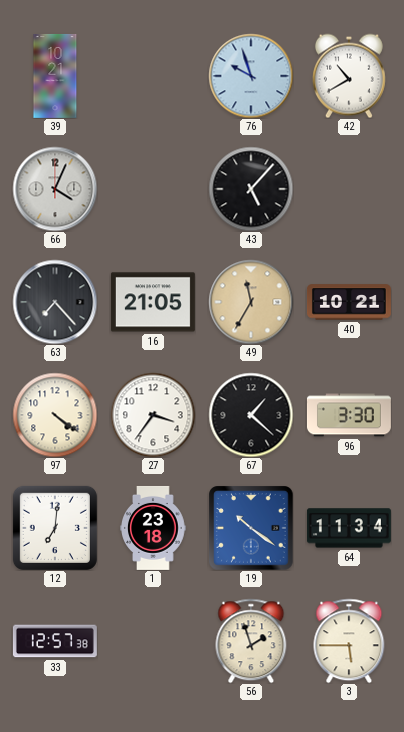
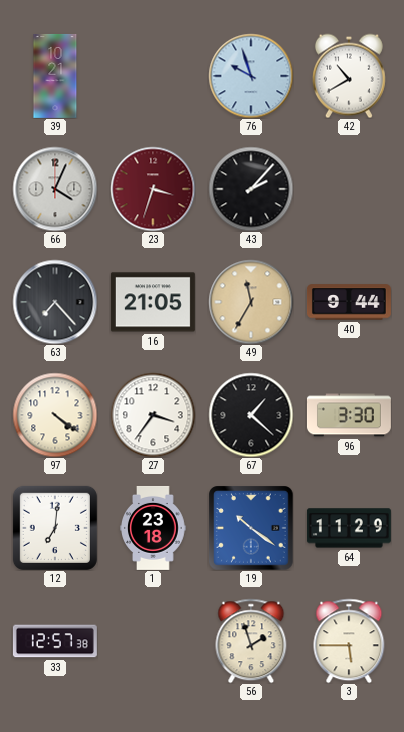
23: none -> 3:33 (153, 189)
43: 5:07 -> 2:07 (251, 189)
40: 10:21 -> 9:44 (349, 302)
64: 11:34 -> 11:29 (349, 528)
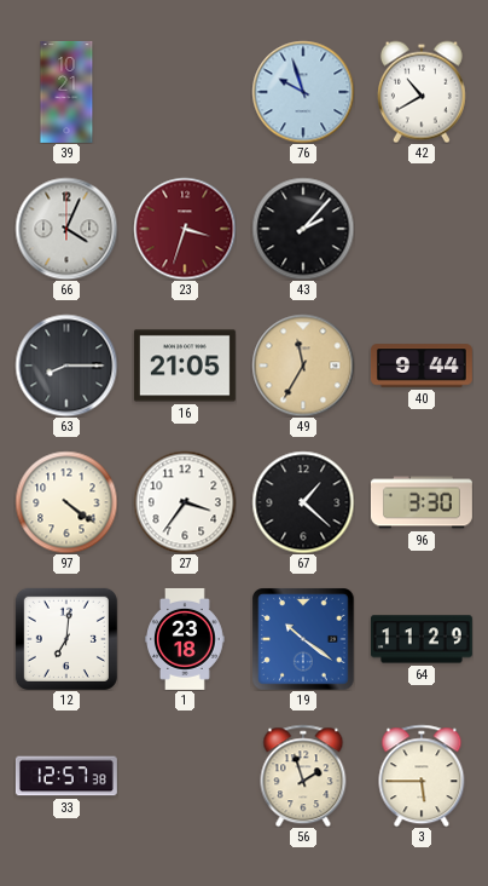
63: 7:23 -> 8:15 (66, 366)
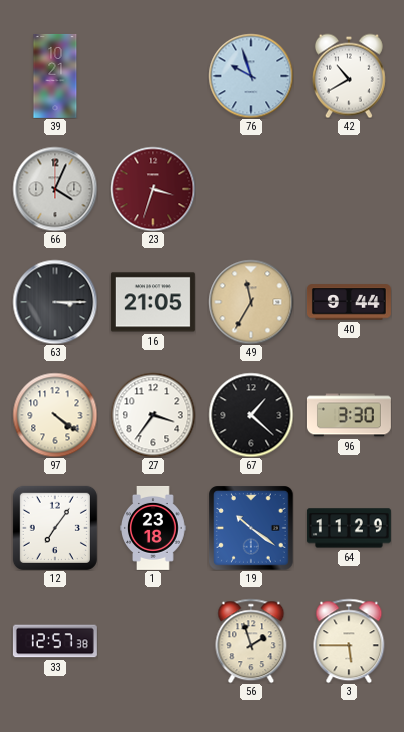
43: 2:07 -> none (303, 229)
63: 8:15 -> 3:15 (55, 302)
12: 7:01 -> 7:06 (55, 528)
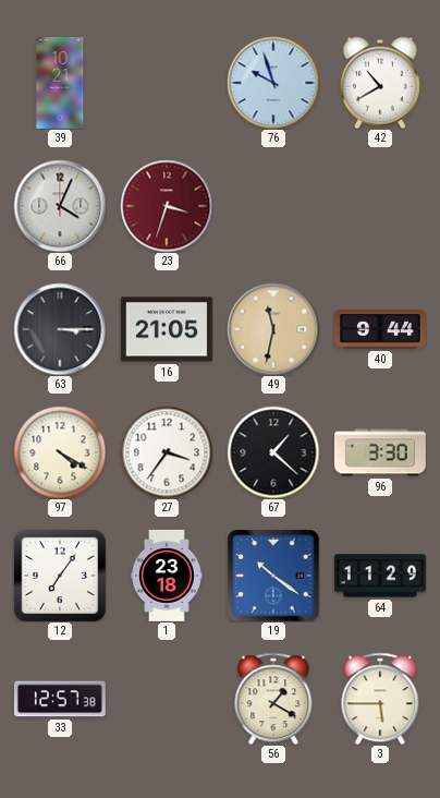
49: 11:35 -> 11:32 (273, 329)
97: 4:21 -> 4:20 (60, 452)
56: 1:57 -> 1:20 (273, 699)
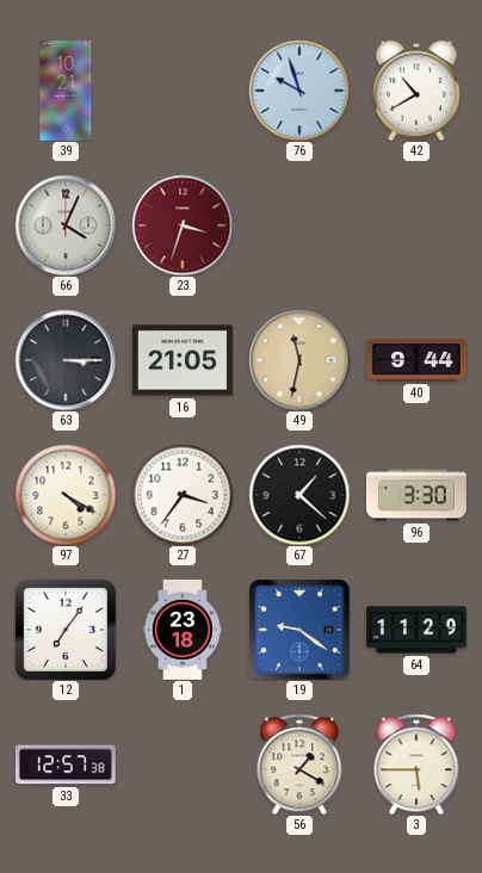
19: 10:21 -> 9:21 (299, 630)
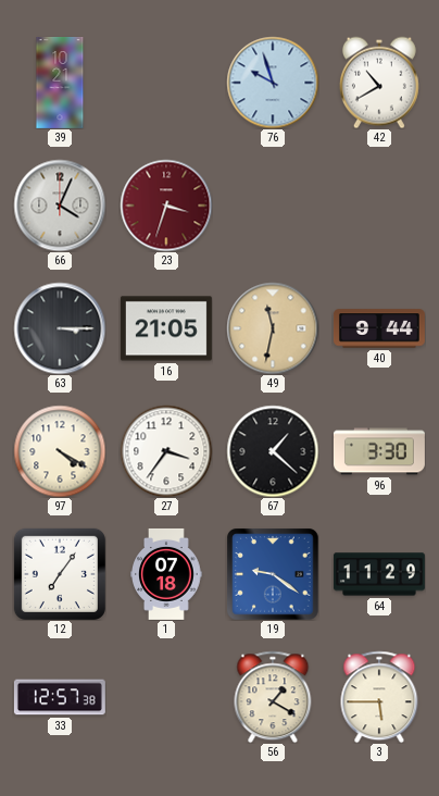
1: 23:18 -> 07:18 (167, 574)
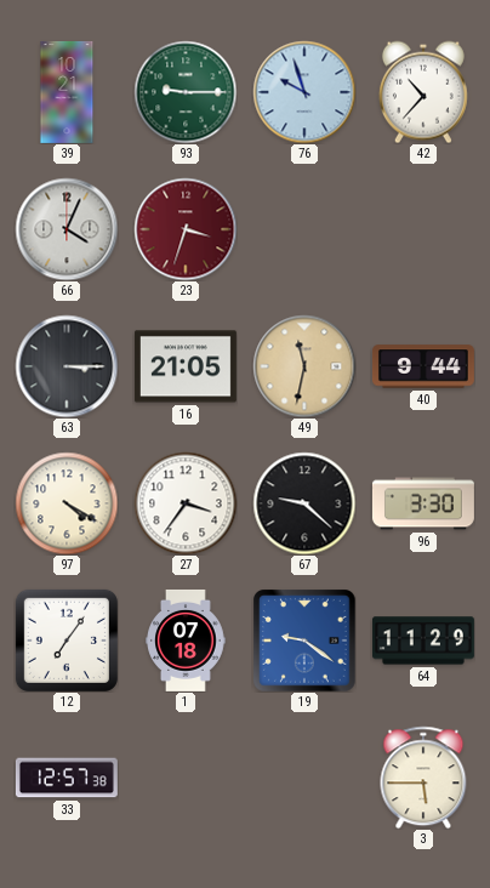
93: none -> 9:15 (186, 92)
42: 10:40 -> 10:37 (423, 92)
67: 1:22 -> 9:22 (304, 503)
56: 1:20 -> none (273, 697)
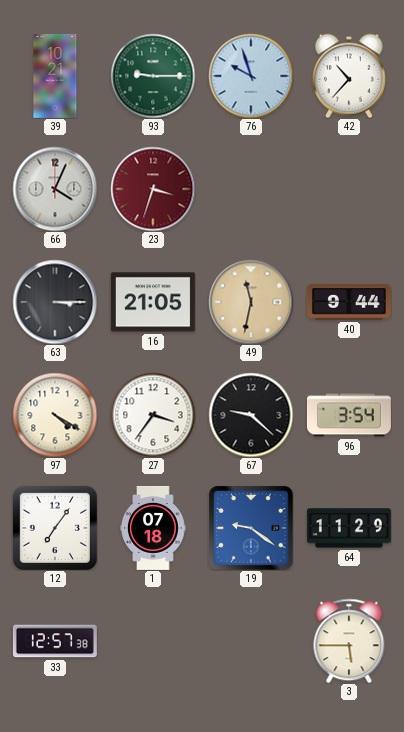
96: 3:30 -> 3:54 (349, 415)
